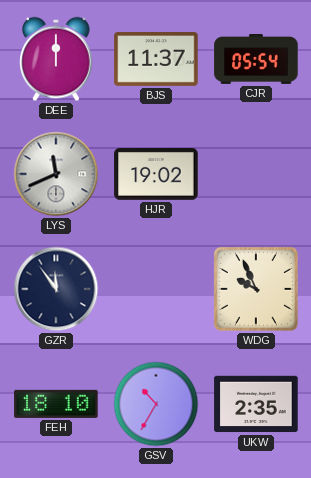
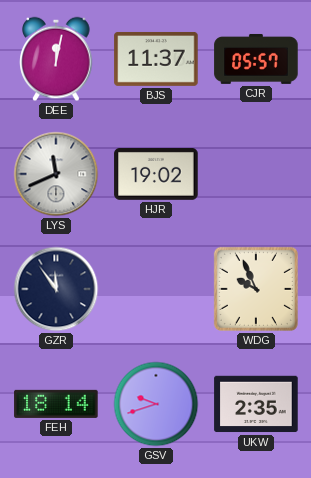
DEE: 12:00 -> 12:02 (56, 59)
CJR: 05:54 -> 05:57 (256, 59)
FEH: 18:10 -> 18:14 (56, 404)
GSV: 10:35 -> 9:42 (156, 404)
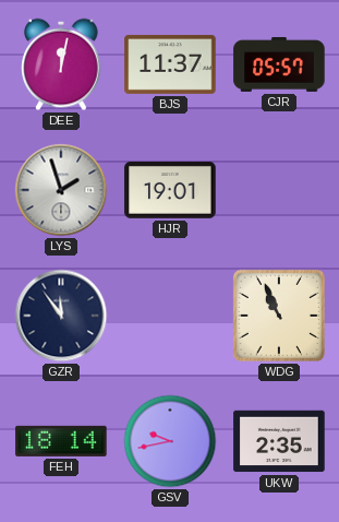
LYS: 11:41 -> 1:57 (61, 190)
HJR: 19:02 -> 19:01 (170, 190)
WDG: 9:56 -> 10:56 (279, 316)
GSV: 9:42 -> 9:43 (170, 441)
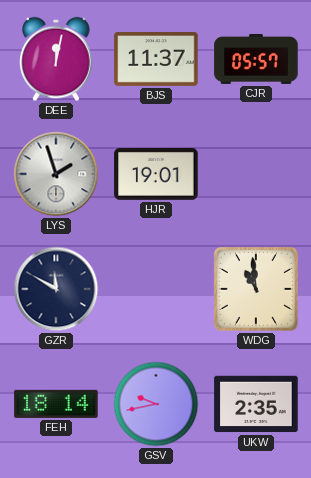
GZR: 11:54 -> 11:50 (56, 289)
WDG: 10:56 -> 10:59 (256, 289)
